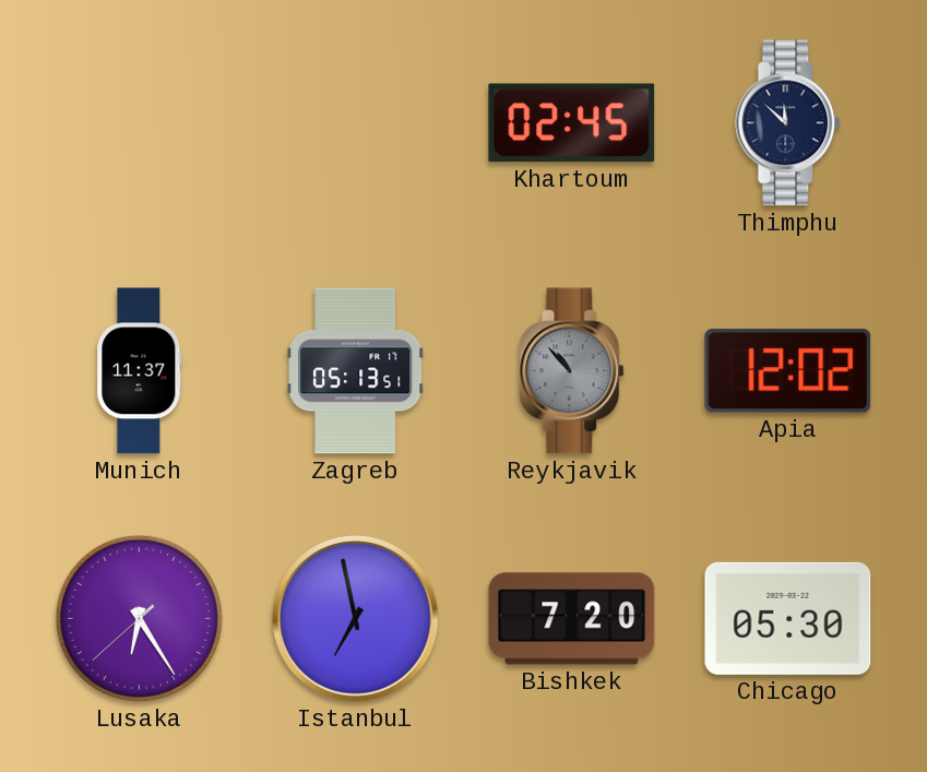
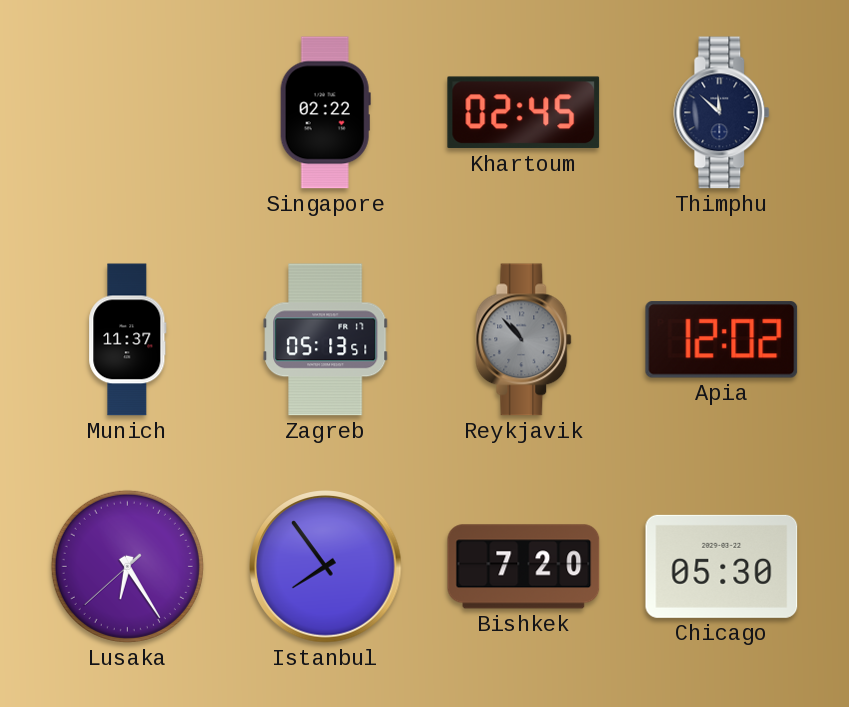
Singapore: none -> 02:22 (325, 113)
Istanbul: 6:58 -> 7:54 (326, 567)
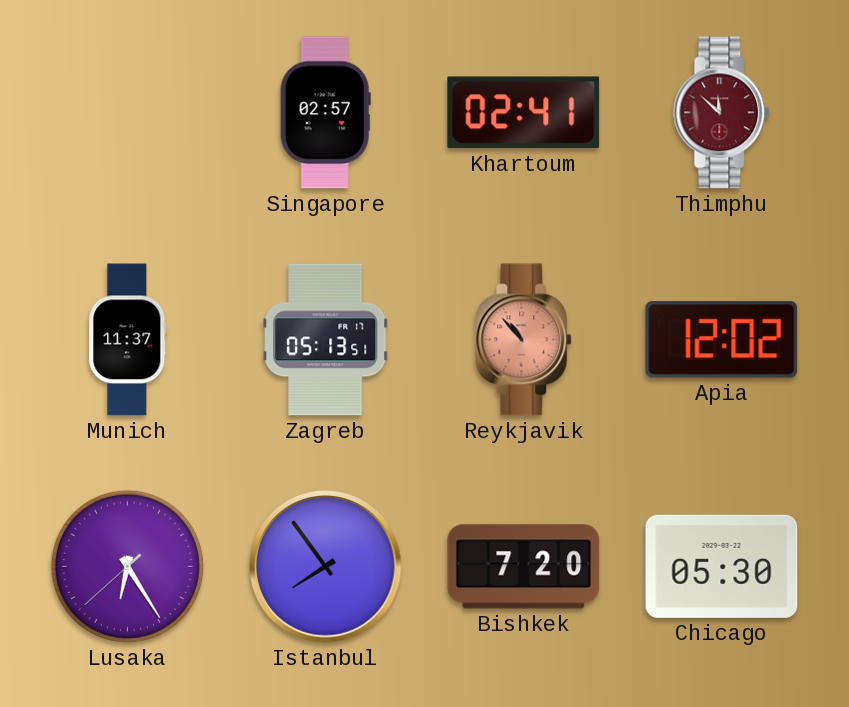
Singapore: 02:22 -> 02:57 (325, 113)
Khartoum: 02:45 -> 02:41 (524, 113)
Thimphu dial: navy -> burgundy (722, 113)
Reykjavik dial: grey -> salmon (524, 340)
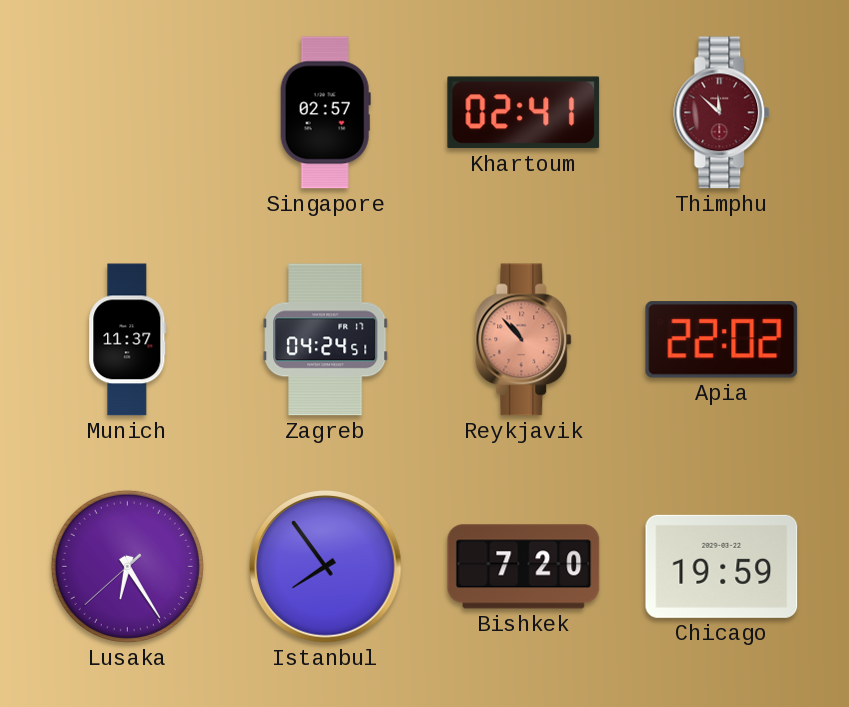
Zagreb: 05:13 -> 04:24 (326, 340)
Apia: 12:02 -> 22:02 (722, 340)
Chicago: 05:30 -> 19:59 (722, 566)
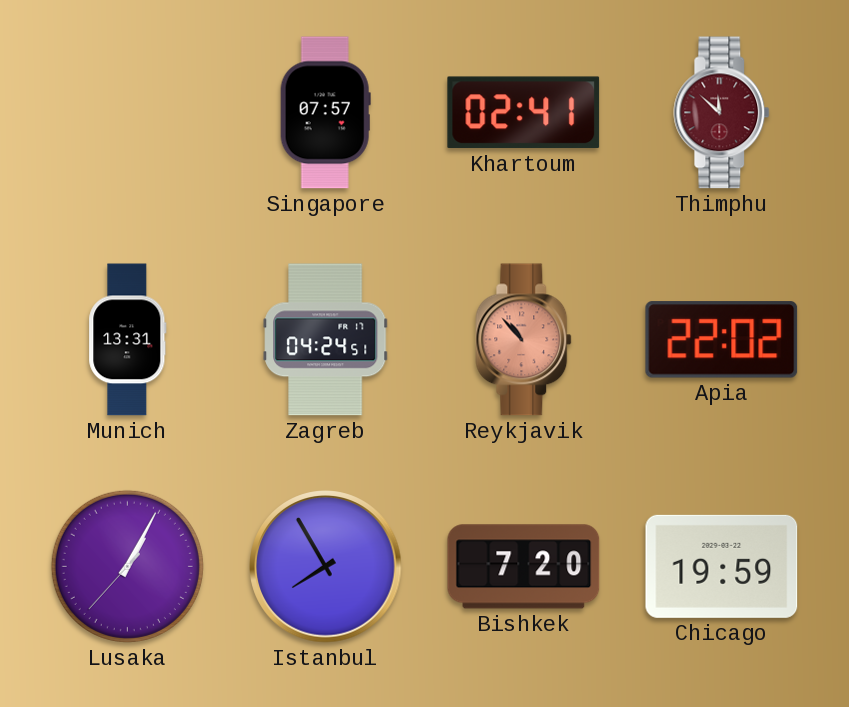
Singapore: 02:57 -> 07:57 (325, 113)
Munich: 11:37 -> 13:31 (128, 340)
Lusaka: 6:24 -> 1:04 (127, 566)
Istanbul: 7:54 -> 7:55 (326, 567)
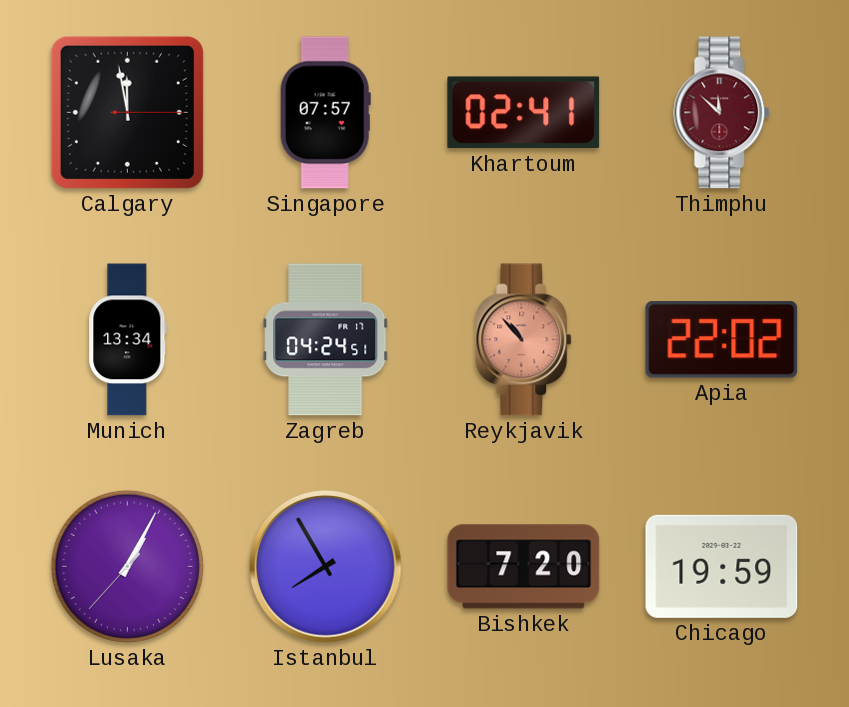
Calgary: none -> 11:58 (127, 112)
Munich: 13:31 -> 13:34 (128, 340)
